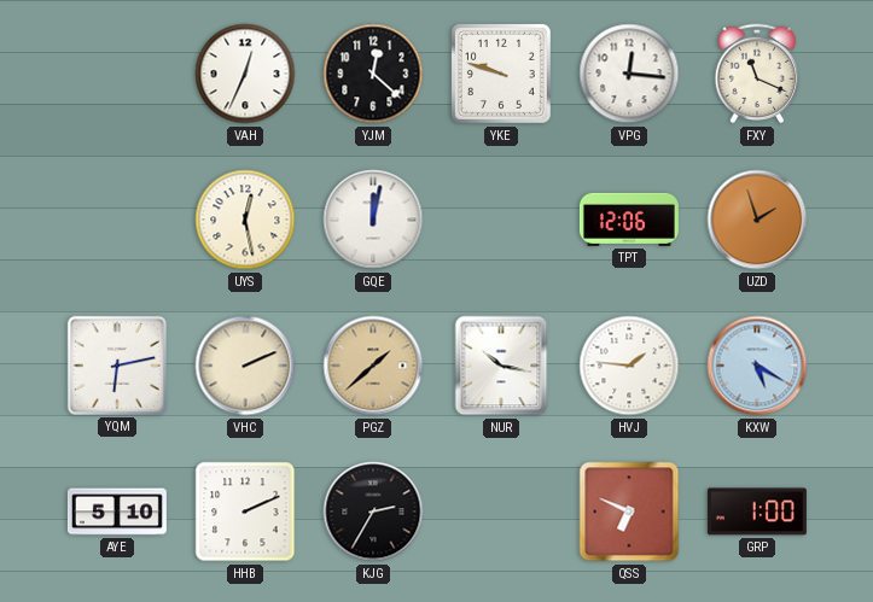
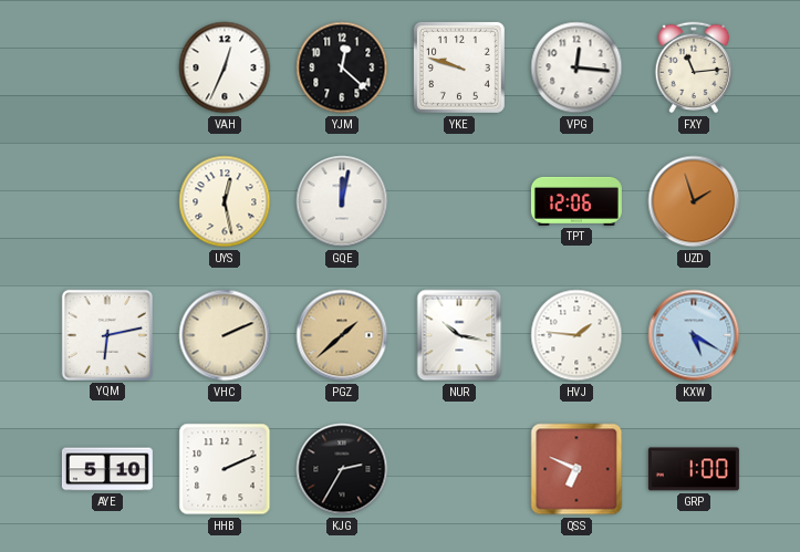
FXY: 11:19 -> 11:14 (694, 67)
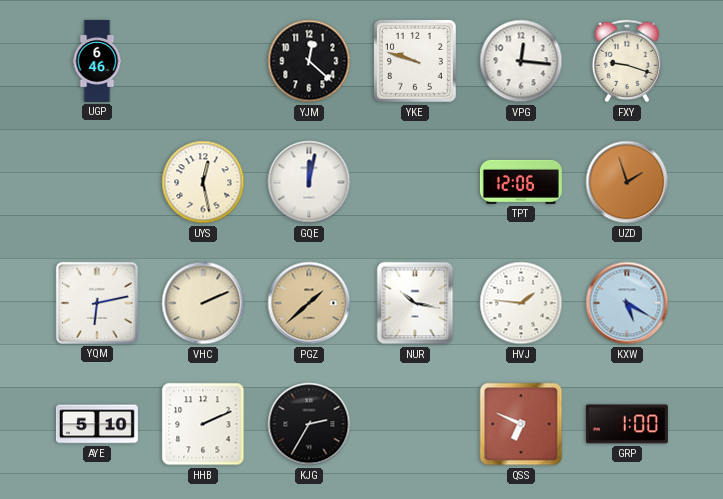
UGP: none -> 6:46 (97, 61)
VAH: 12:34 -> none (225, 67)
FXY: 11:14 -> 9:18 (627, 61)
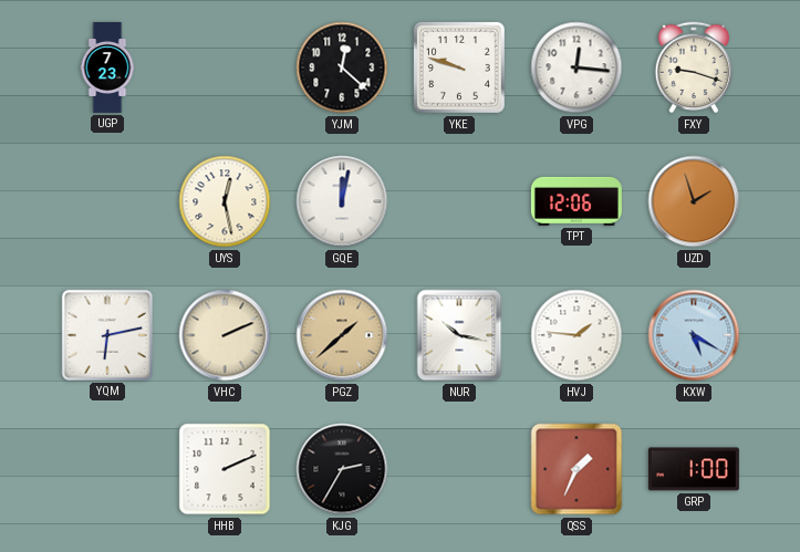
UGP: 6:46 -> 7:23 (107, 67)
AYE: 5:10 -> none (97, 424)
QSS: 6:49 -> 1:34 (576, 469)
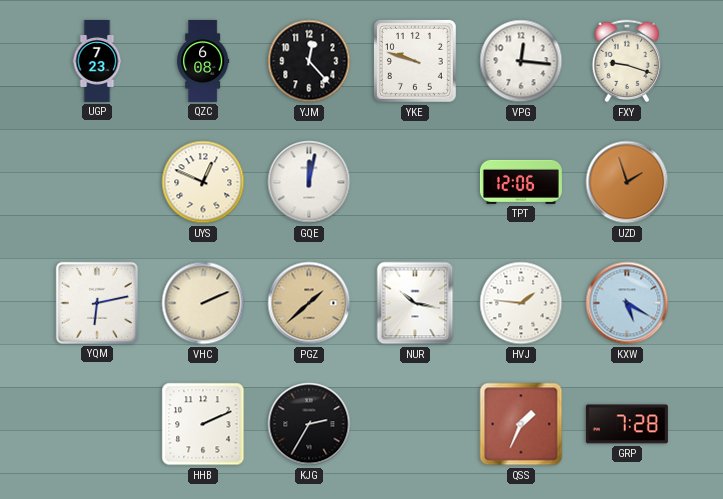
QZC: none -> 6:08 (203, 61)
YJM: 12:22 -> 12:23 (309, 61)
UYS: 12:28 -> 12:49 (203, 182)
GRP: 1:00 -> 7:28 (627, 424)
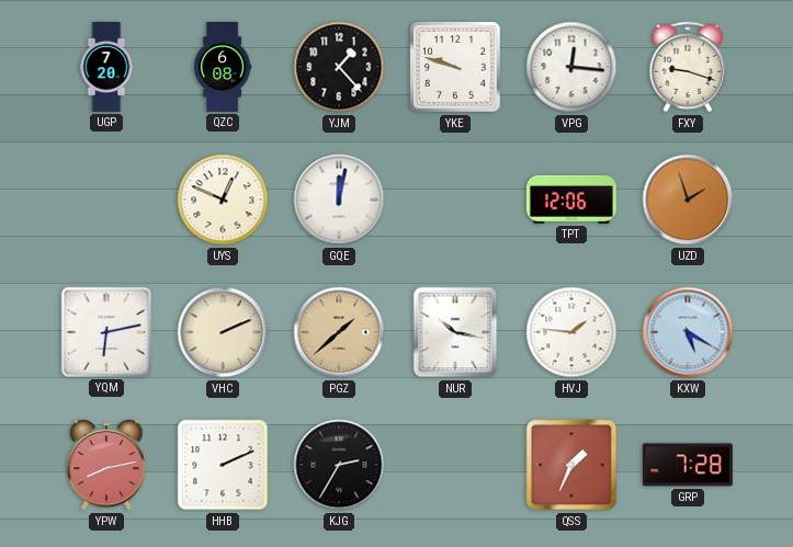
UGP: 7:23 -> 7:20 (106, 67)
YJM: 12:23 -> 1:23 (339, 67)
YPW: none -> 8:13 (106, 465)
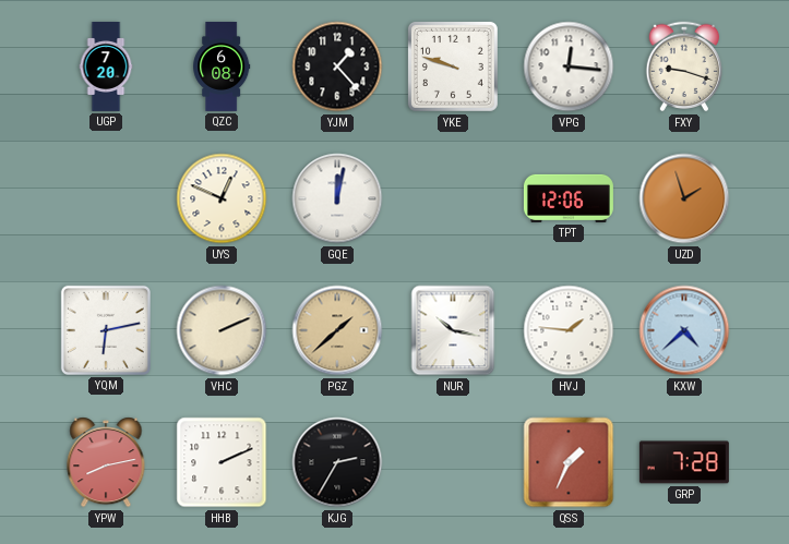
KXW: 5:20 -> 4:38 (684, 330)
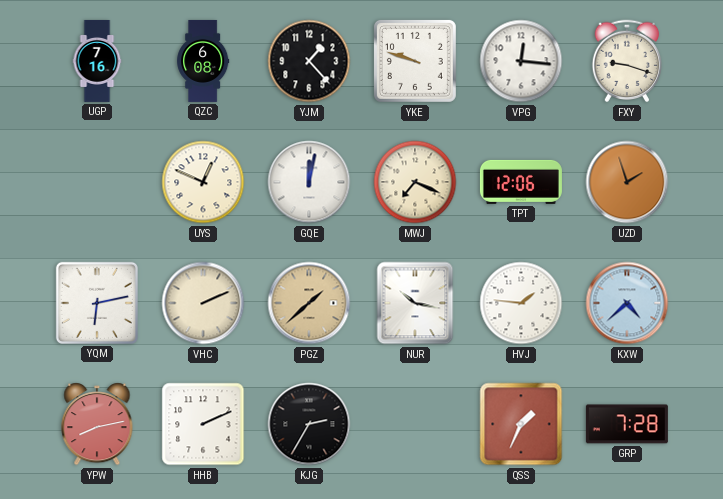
UGP: 7:20 -> 7:16 (97, 61)
MWJ: none -> 7:19 (415, 182)
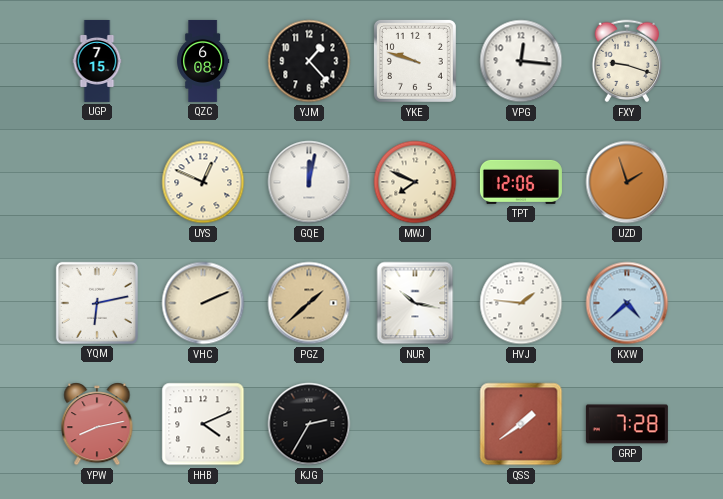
UGP: 7:16 -> 7:15 (97, 61)
MWJ: 7:19 -> 7:49 (415, 182)
HHB: 2:11 -> 4:11 (203, 424)
QSS: 1:34 -> 1:39 (521, 424)
